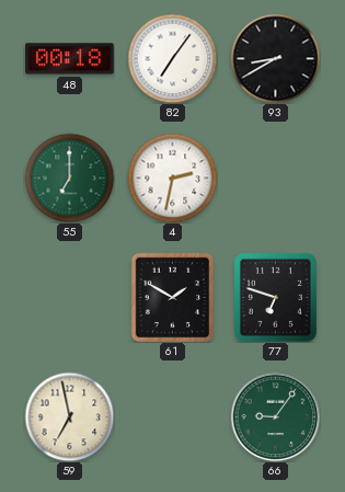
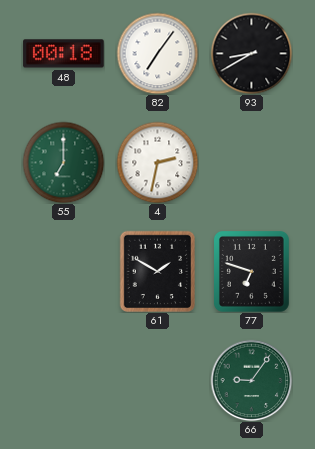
59: 6:58 -> none (69, 416)
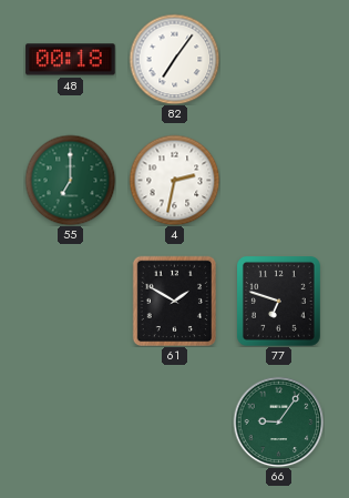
93: 8:40 -> none (251, 53)
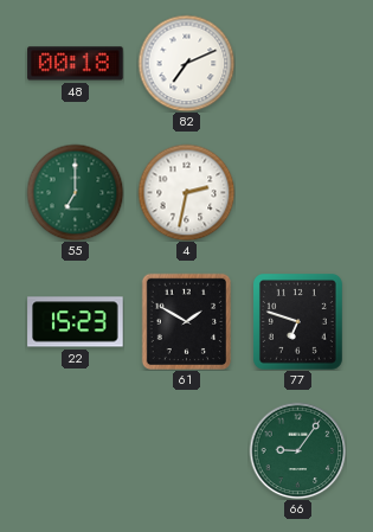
82: 7:06 -> 7:11 (186, 63)
22: none -> 15:23 (76, 322)
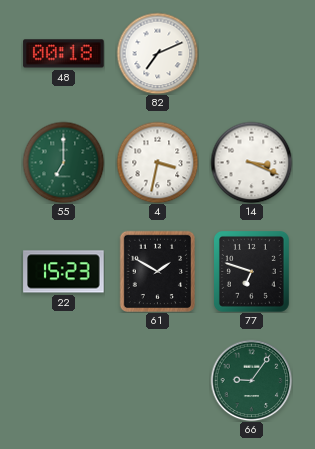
4: 2:32 -> 3:32 (157, 162)
14: none -> 3:19 (251, 162)
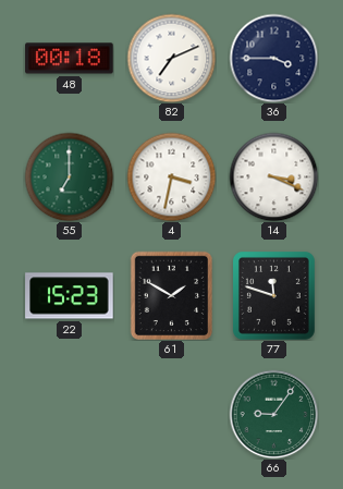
36: none -> 3:45 (273, 58)
77: 6:48 -> 11:48 (273, 296)
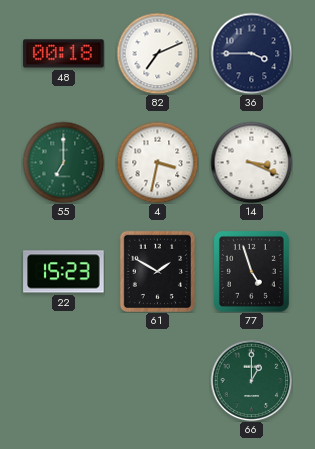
77: 11:48 -> 4:57 (251, 272)
66: 9:06 -> 1:00 (251, 380)
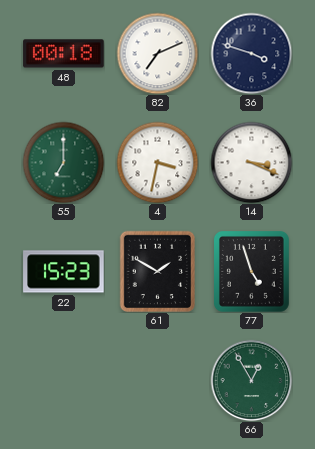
36: 3:45 -> 3:48 (251, 53)
66: 1:00 -> 12:55 (251, 380)
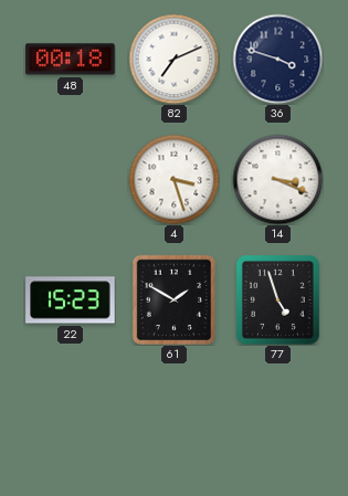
55: 7:00 -> none (63, 162)
4: 3:32 -> 3:27 (173, 179)
66: 12:55 -> none (251, 380)
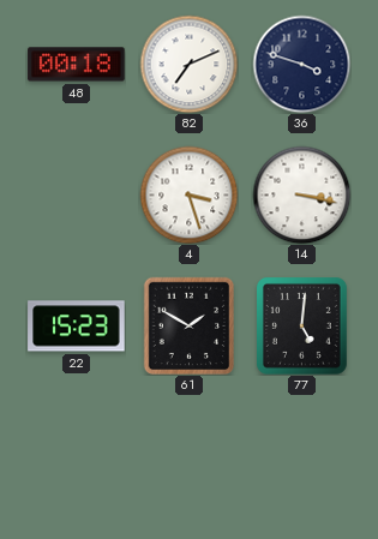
14: 3:19 -> 3:17 (301, 194)
77: 4:57 -> 5:01 (301, 327)
